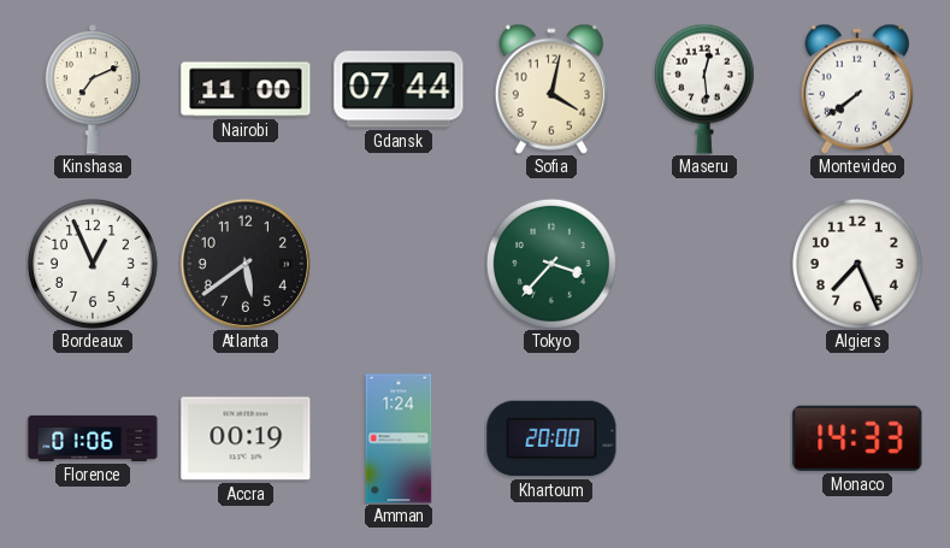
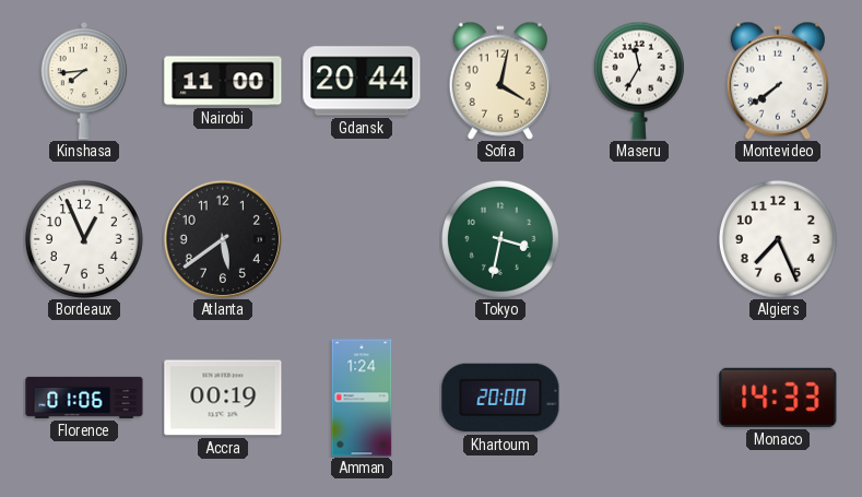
Kinshasa: 7:11 -> 7:44 (84, 81)
Gdansk: 07:44 -> 20:44 (362, 81)
Maseru: 12:29 -> 11:35 (639, 81)
Tokyo: 3:37 -> 3:32 (500, 239)
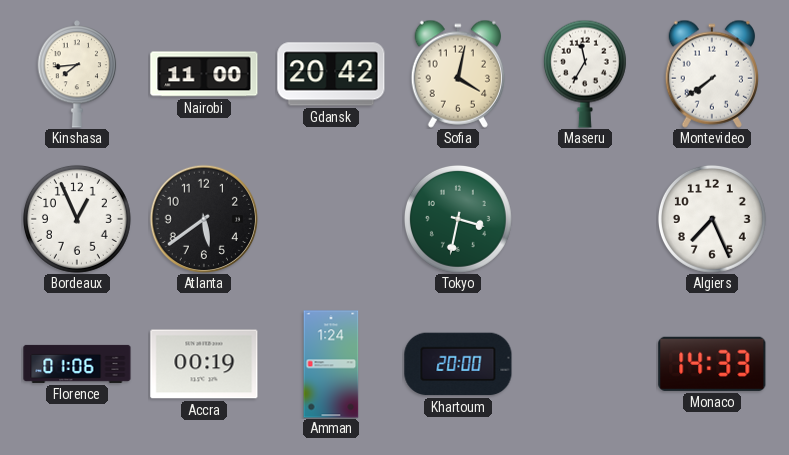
Gdansk: 20:44 -> 20:42 (331, 74)
